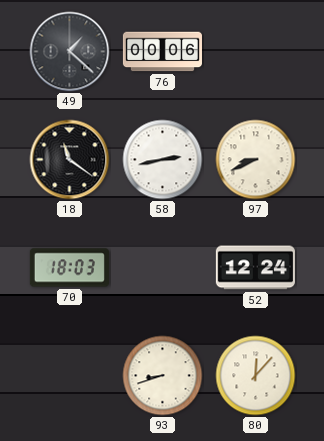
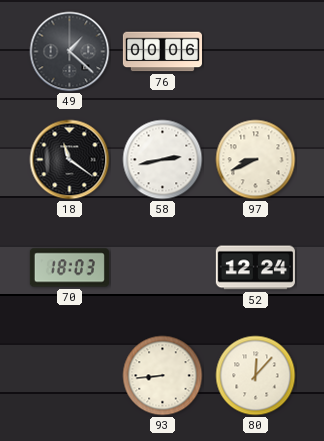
93: 8:42 -> 8:44 (163, 376)
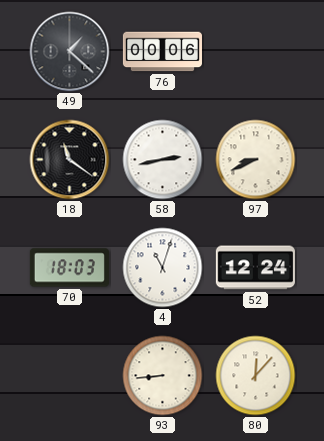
4: none -> 11:03 (163, 268)
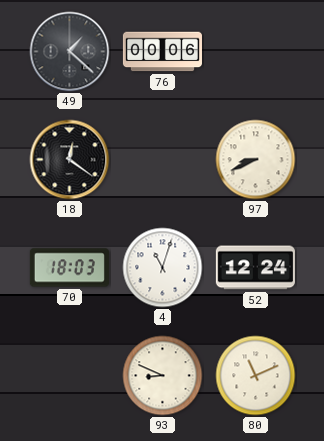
18: 11:21 -> 12:21 (70, 160)
58: 2:43 -> none (163, 160)
93: 8:44 -> 8:49 (163, 376)
80: 12:07 -> 11:11 (256, 376)
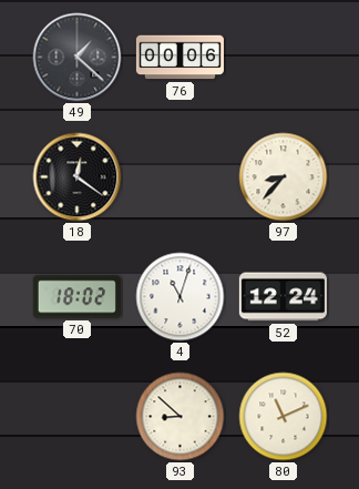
97: 8:41 -> 8:37 (284, 177)
70: 18:03 -> 18:02 (76, 297)
93: 8:49 -> 8:52 (181, 417)
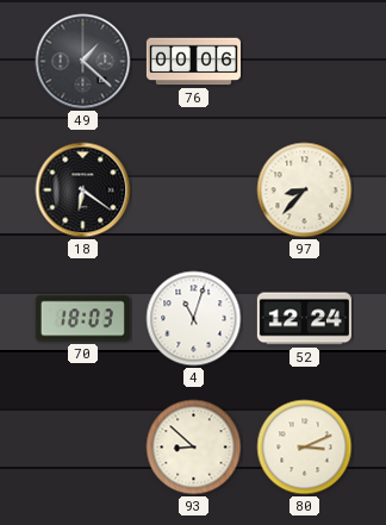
18: 12:21 -> 6:21 (83, 190)
70: 18:02 -> 18:03 (82, 319)
80: 11:11 -> 3:11 (305, 448)
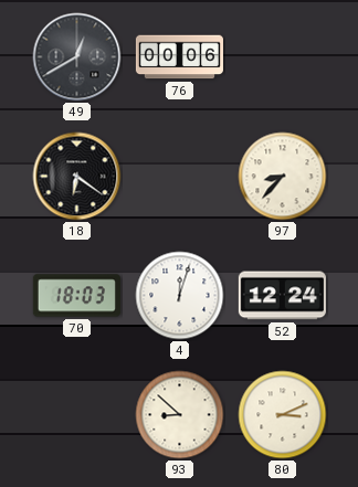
49: 1:22 -> 12:40 (77, 57)
4: 11:03 -> 12:03 (180, 296)
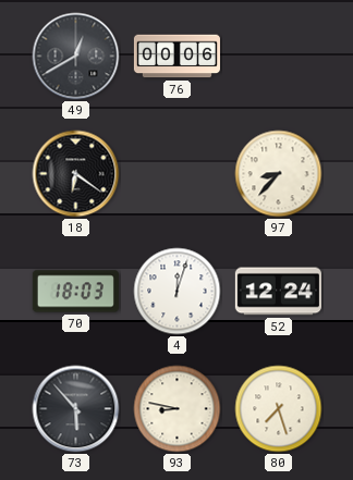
73: none -> 5:53 (76, 409)
93: 8:52 -> 8:47 (178, 409)
80: 3:11 -> 7:27 (279, 409)
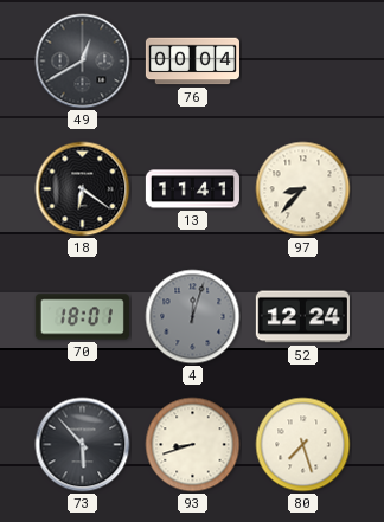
76: 00:06 -> 00:04 (192, 62)
13: none -> 11:41 (192, 189)
70: 18:03 -> 18:01 (82, 317)
4 dial: white -> grey (193, 317)
93: 8:47 -> 8:42 (193, 445)
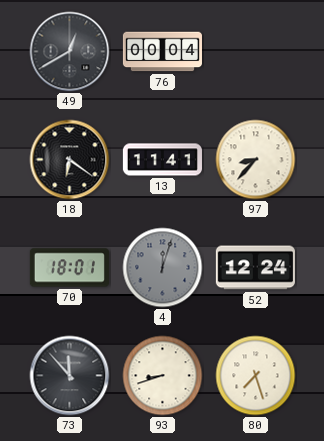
73: 5:53 -> 11:53 (70, 376)
